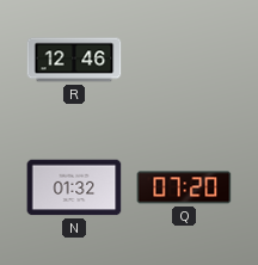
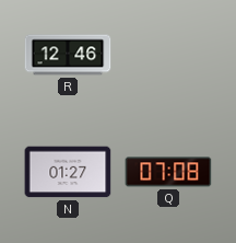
N: 01:32 -> 01:27 (68, 172)
Q: 07:20 -> 07:08 (168, 172)
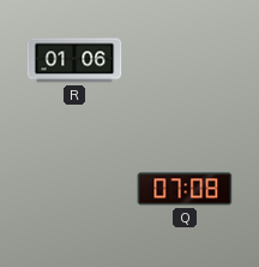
R: 12:46 -> 01:06 (74, 60)
N: 01:27 -> none (68, 172)
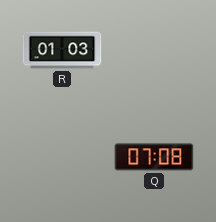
R: 01:06 -> 01:03 (62, 50)
